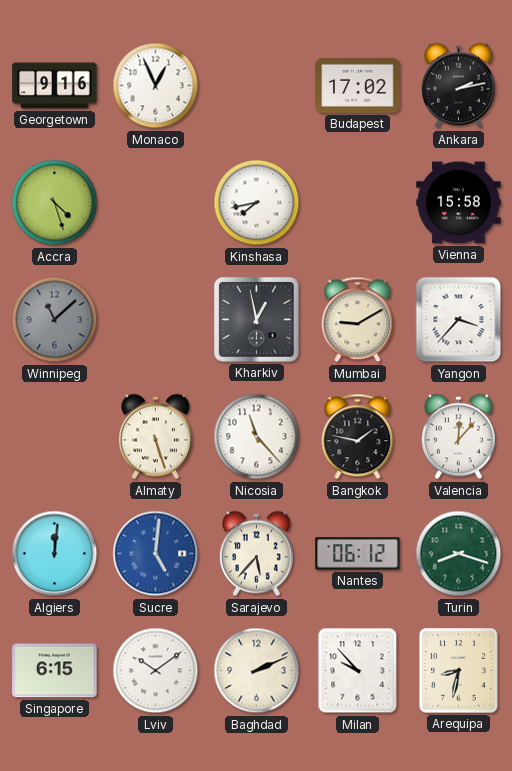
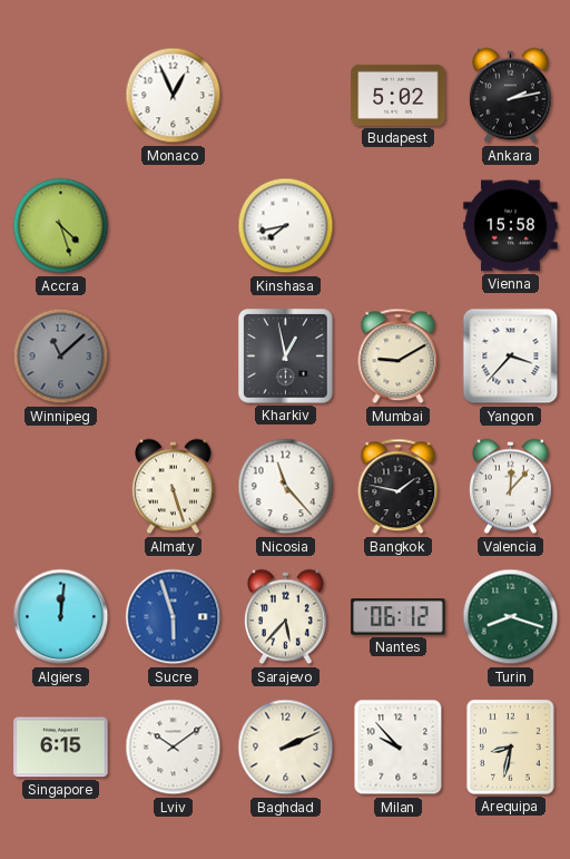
Georgetown: 9:16 -> none (55, 86)
Budapest: 17:02 -> 5:02 (399, 95)
Sucre: 5:01 -> 5:57 (174, 617)
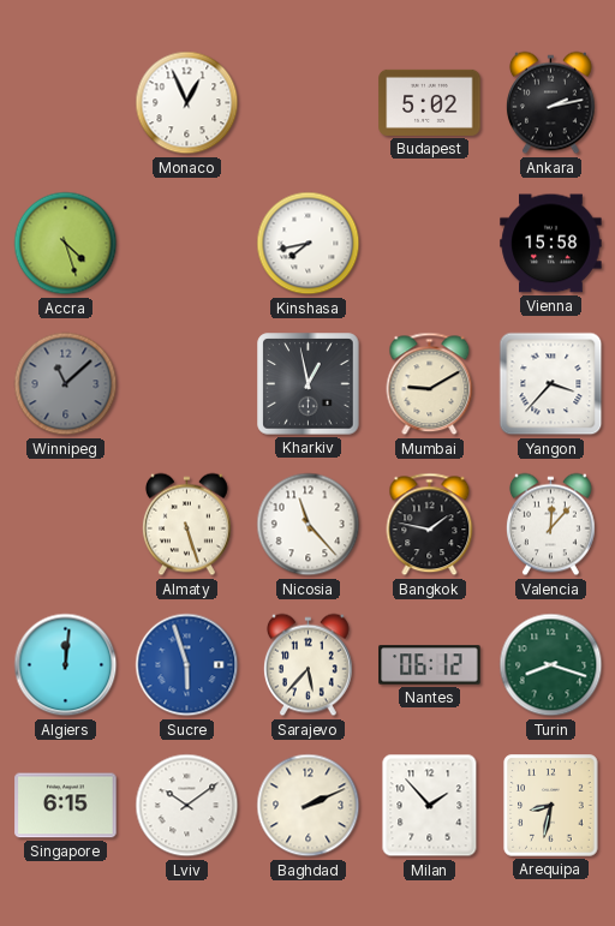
Milan: 9:53 -> 1:53 (430, 806)
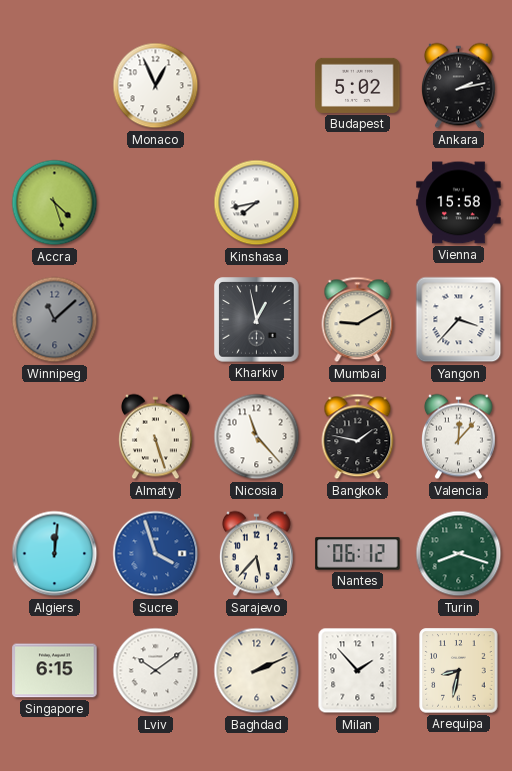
Sucre: 5:57 -> 3:57 (156, 554)
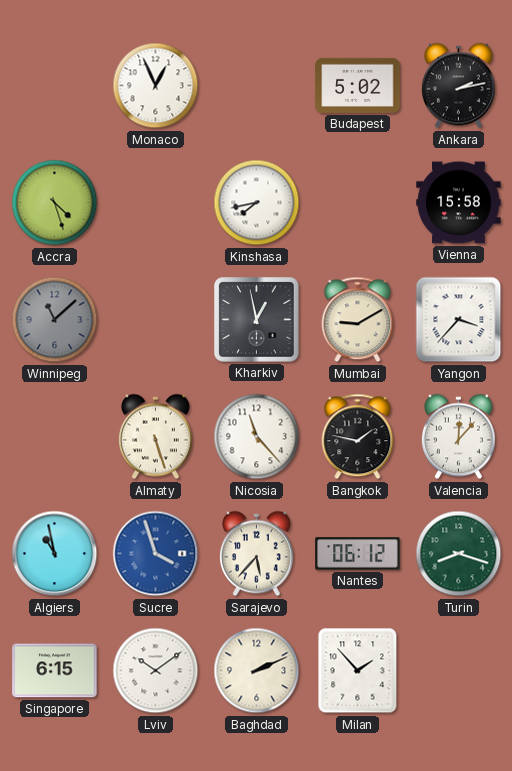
Algiers: 12:01 -> 10:58 (55, 554)
Arequipa: 8:32 -> none (459, 671)
